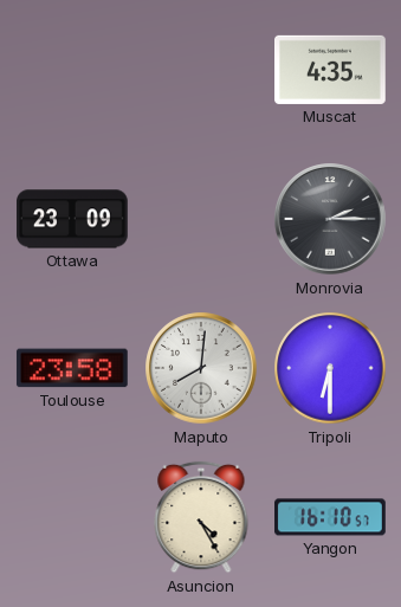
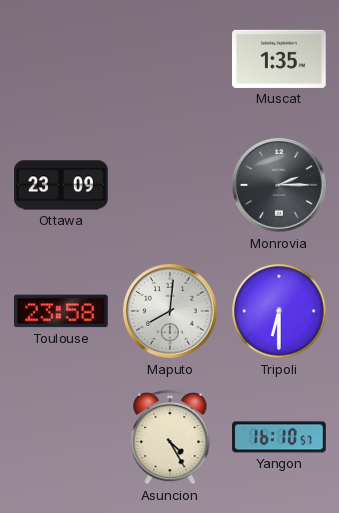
Muscat: 4:35 -> 1:35 (280, 59)
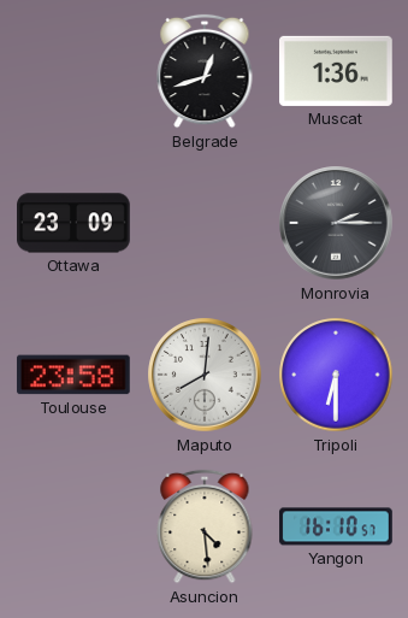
Belgrade: none -> 12:42 (205, 71)
Muscat: 1:35 -> 1:36 (337, 71)
Asuncion: 4:25 -> 4:29 (205, 526)
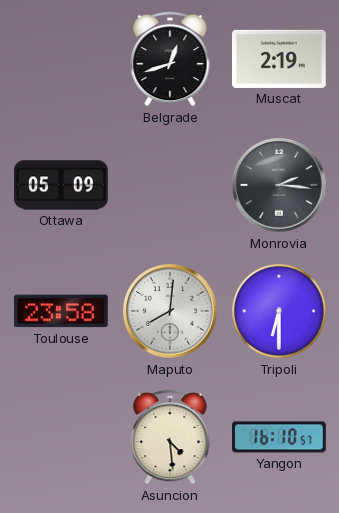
Muscat: 1:36 -> 2:19 (280, 59)
Ottawa: 23:09 -> 05:09 (61, 185)
Monrovia: 2:15 -> 2:16 (279, 185)
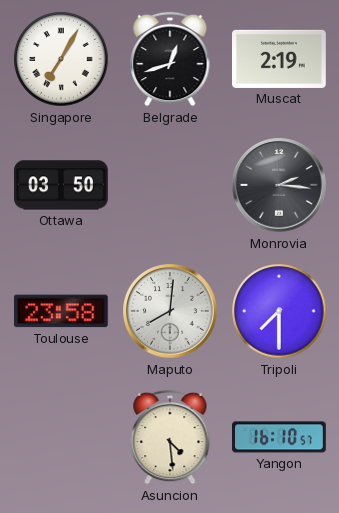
Singapore: none -> 7:05 (61, 59)
Ottawa: 05:09 -> 03:50 (61, 185)
Tripoli: 6:30 -> 7:30 (279, 311)
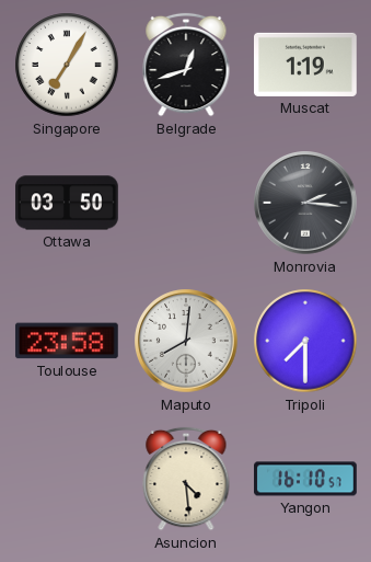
Muscat: 2:19 -> 1:19 (306, 65)
